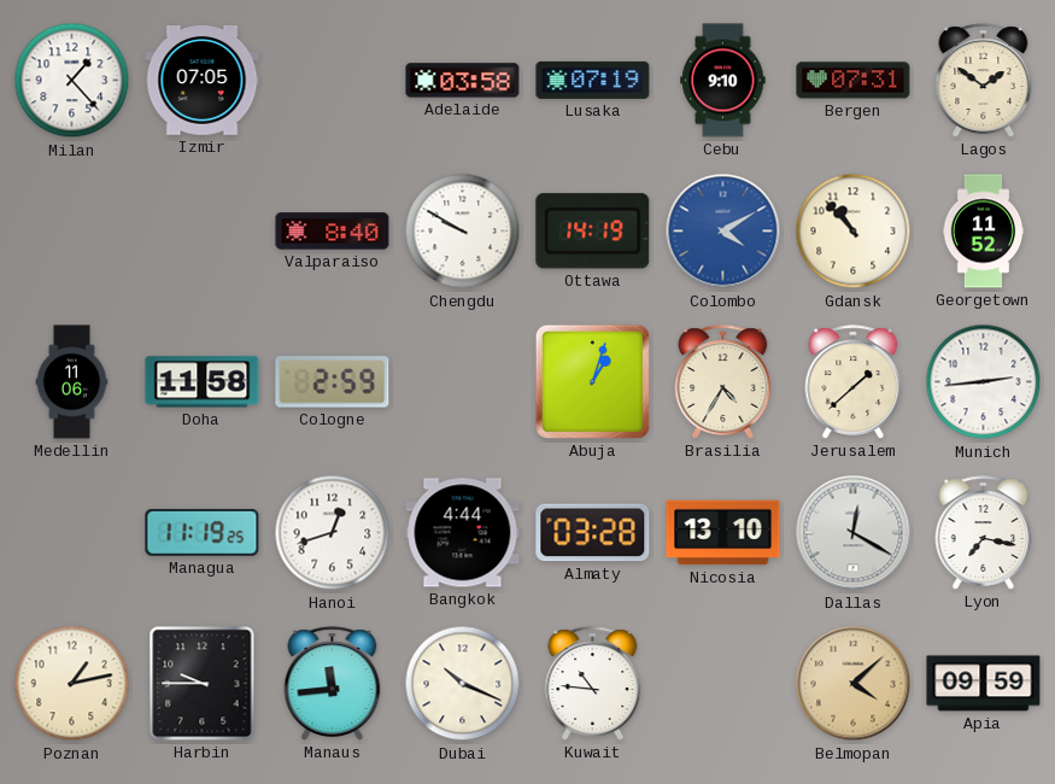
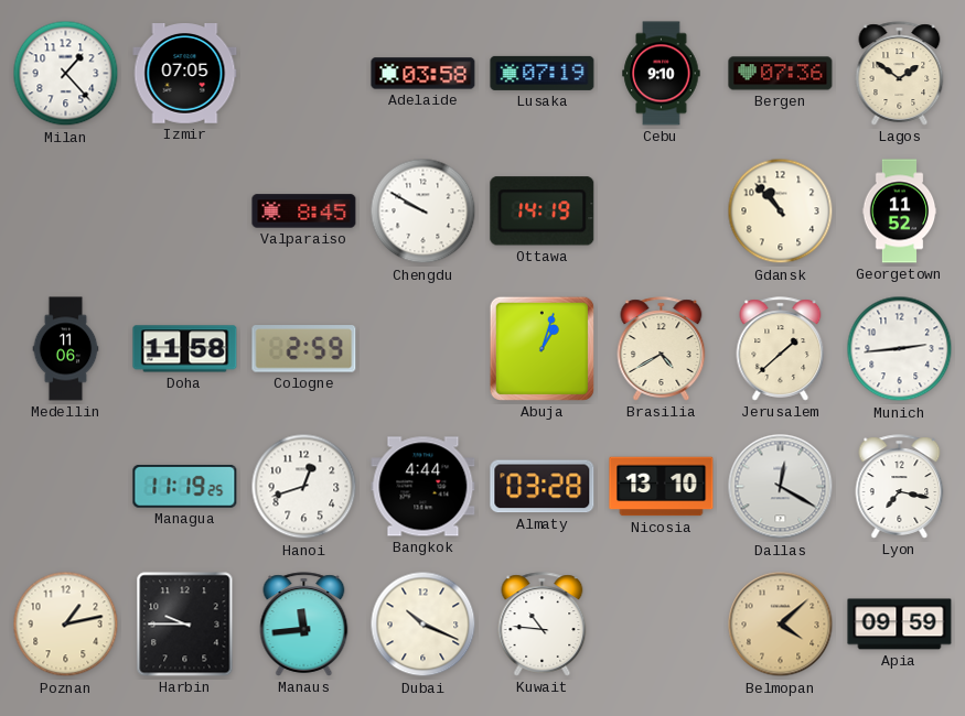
Bergen: 07:31 -> 07:36 (781, 74)
Valparaiso: 8:40 -> 8:45 (304, 211)
Colombo: 4:10 -> none (723, 232)
Brasilia: 4:35 -> 4:40 (662, 349)
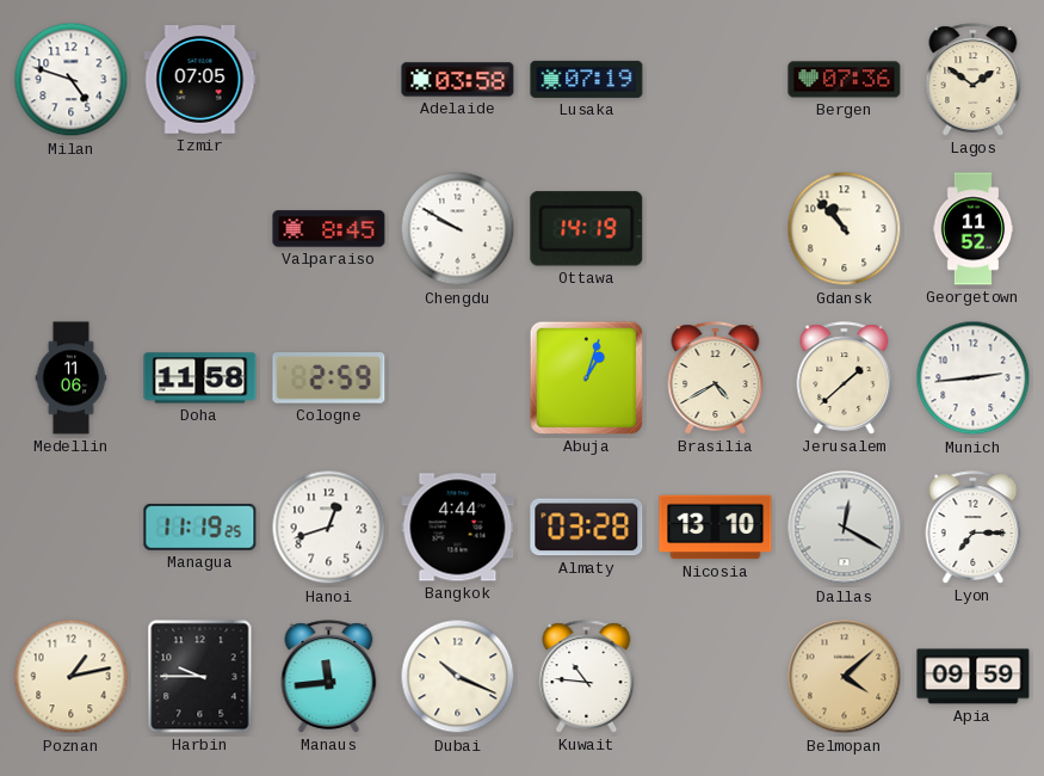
Milan: 1:23 -> 4:48 (72, 80)
Cebu: 9:10 -> none (662, 74)
Lyon: 7:17 -> 7:15 (974, 528)
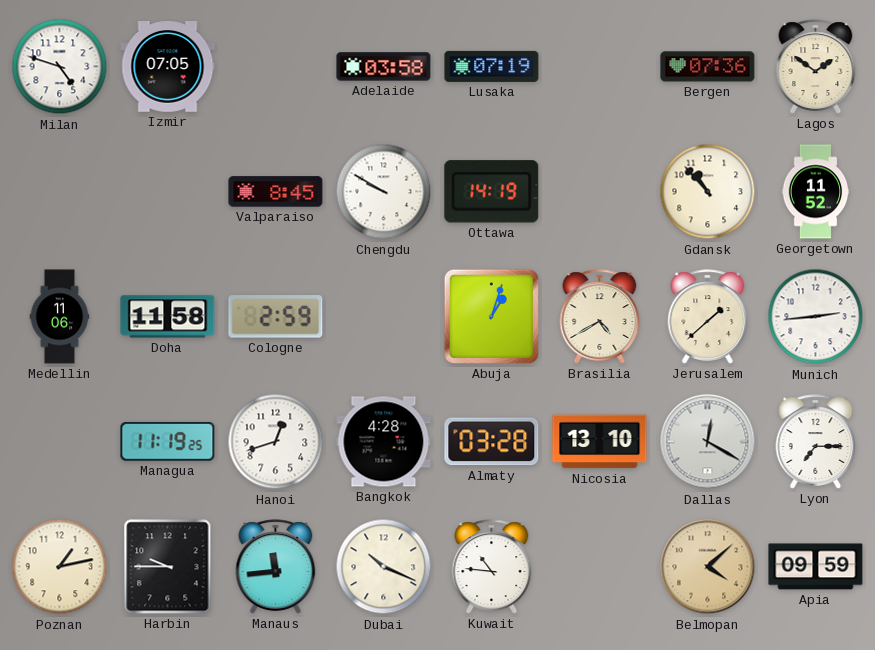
Bangkok: 4:44 -> 4:28 (384, 442)
